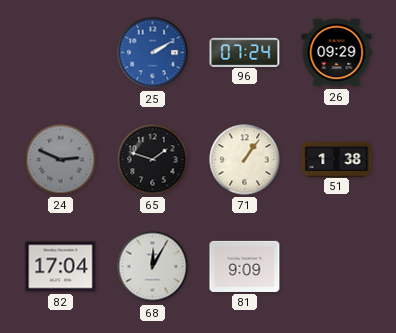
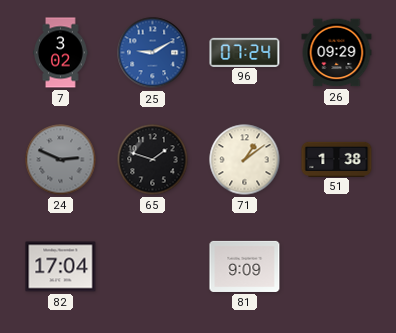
7: none -> 3:02 (61, 53)
25: 2:10 -> 9:10 (153, 53)
71: 1:06 -> 1:09 (245, 160)
68: 12:05 -> none (153, 267)
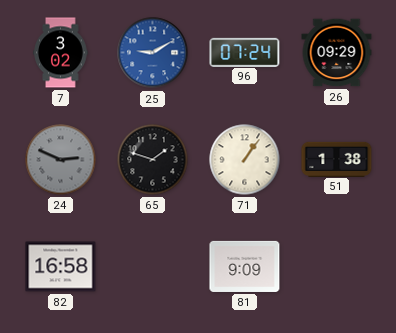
71: 1:09 -> 1:06 (245, 160)
82: 17:04 -> 16:58 (61, 267)
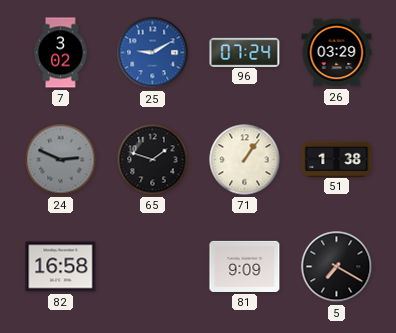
26: 09:29 -> 03:29 (337, 53)
5: none -> 7:20 (337, 267)
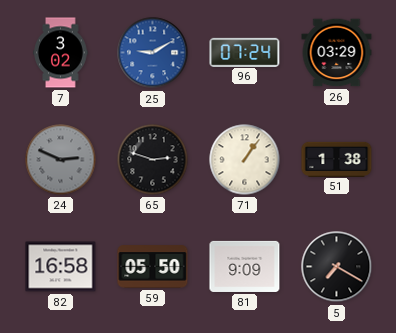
65: 1:48 -> 2:48 (153, 160)
59: none -> 05:50 (153, 267)
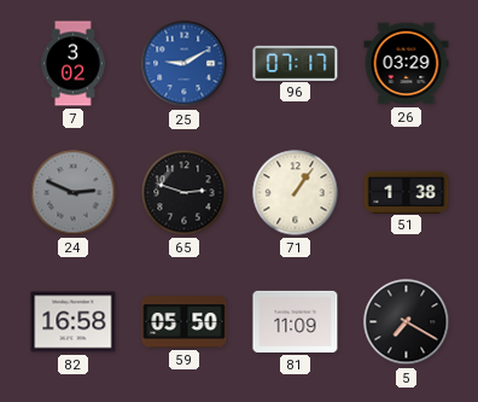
96: 07:24 -> 07:17 (296, 63)
81: 9:09 -> 11:09 (296, 321)
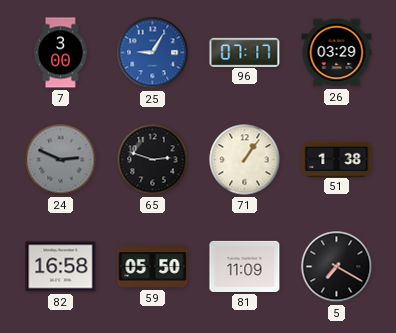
7: 3:02 -> 3:00 (61, 53)
25: 9:10 -> 9:05 (153, 53)
